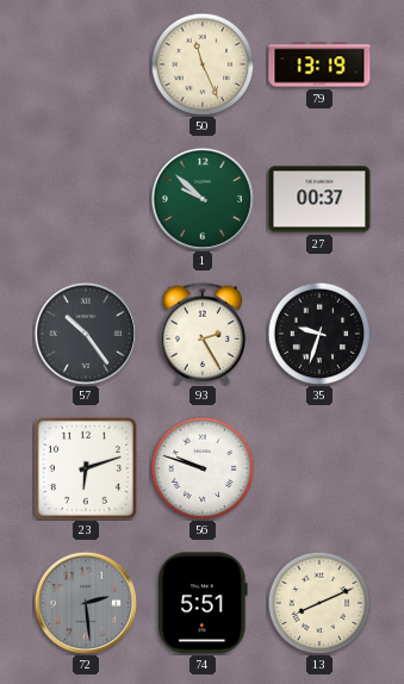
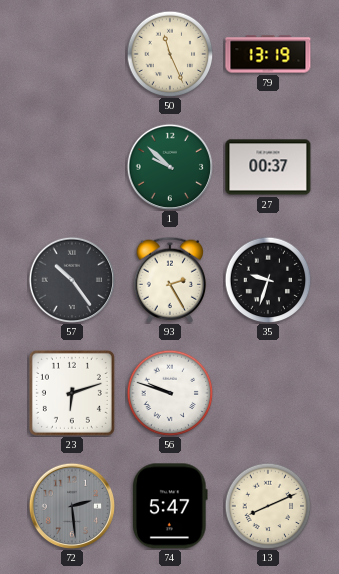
74: 5:51 -> 5:47 (171, 506)
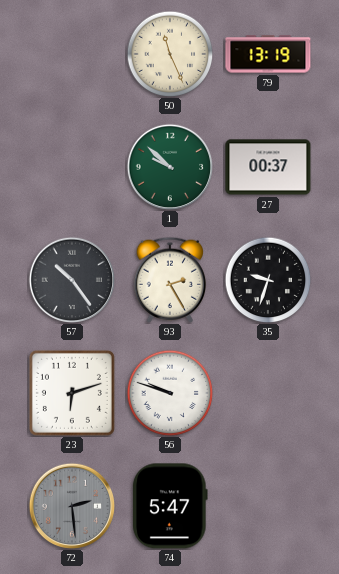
13: 8:11 -> none (268, 506)
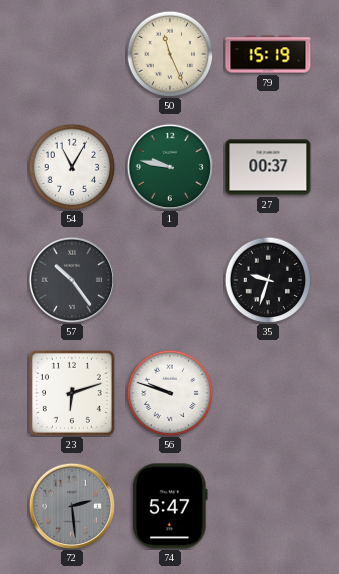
79: 13:19 -> 15:19 (268, 54)
54: none -> 11:05 (72, 167)
1: 9:52 -> 9:47 (170, 167)
93: 2:25 -> none (169, 280)
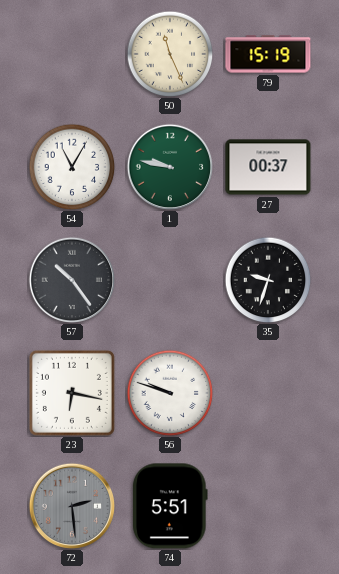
23: 6:12 -> 6:17 (72, 393)
74: 5:47 -> 5:51 (171, 506)
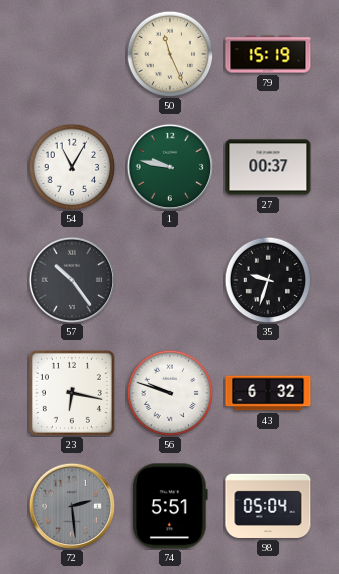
43: none -> 6:32 (268, 393)
98: none -> 05:04 (268, 506)
